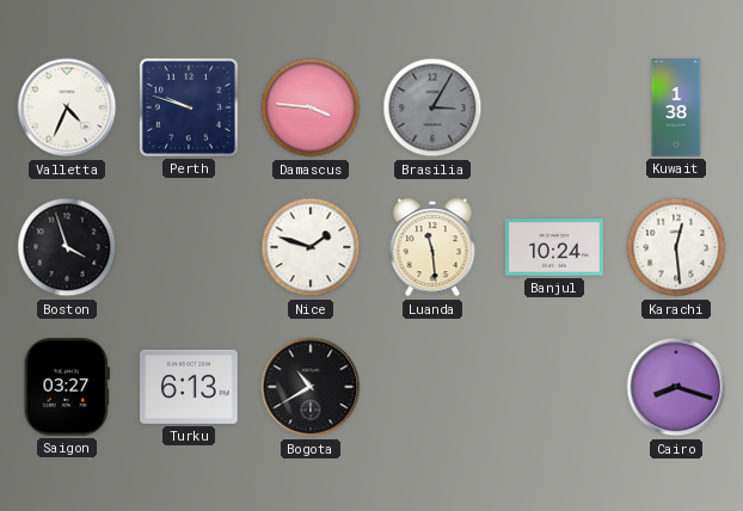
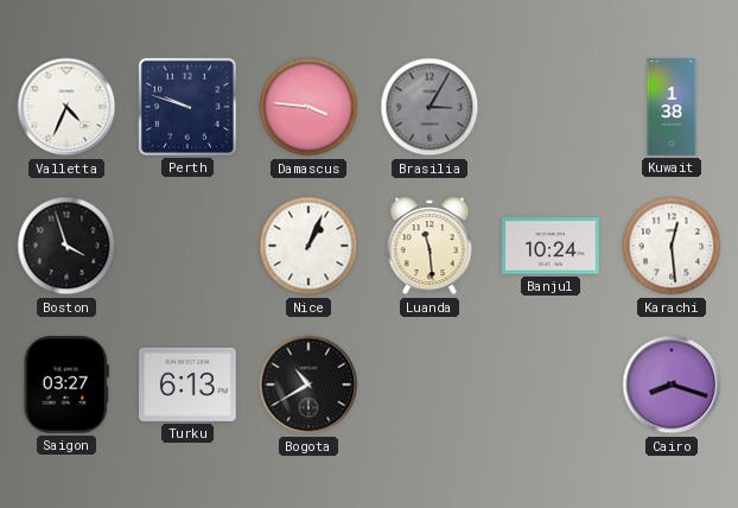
Nice: 1:48 -> 1:04 (308, 246)
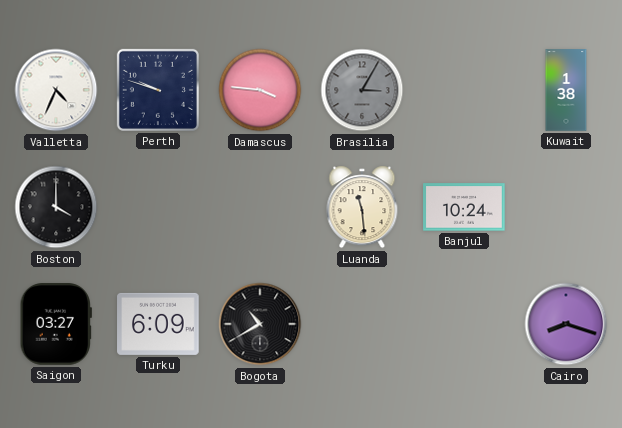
Boston: 3:57 -> 4:00 (56, 207)
Nice: 1:04 -> none (308, 246)
Karachi: 12:29 -> none (672, 246)
Turku: 6:13 -> 6:09 (158, 324)
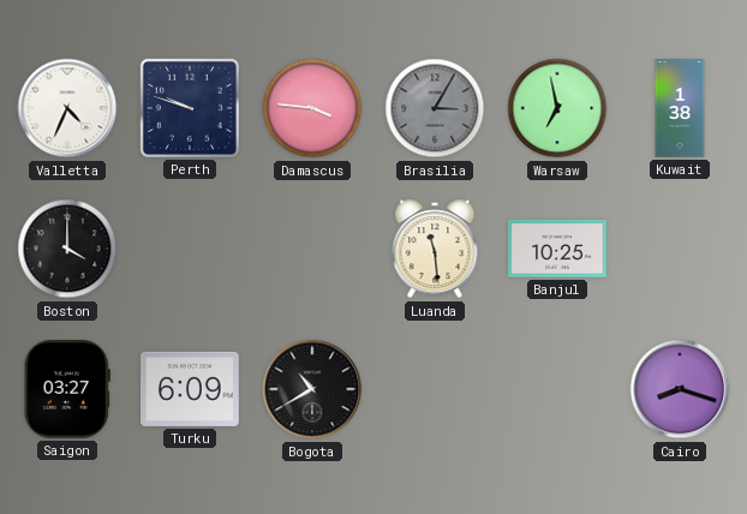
Warsaw: none -> 6:58 (557, 108)
Banjul: 10:24 -> 10:25 (557, 249)
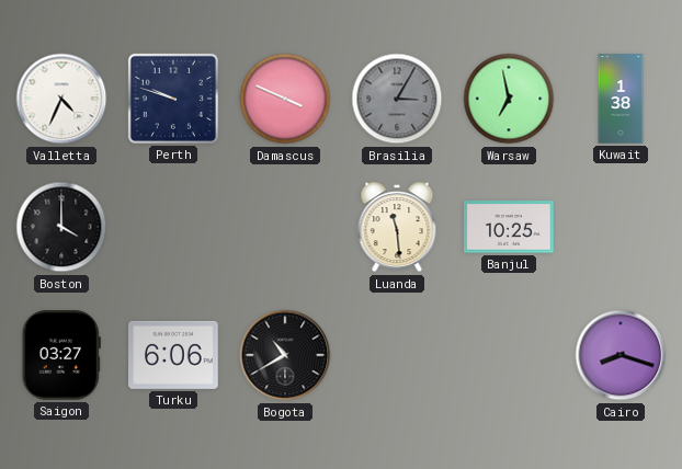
Damascus: 3:46 -> 3:49 (285, 99)
Turku: 6:09 -> 6:06 (173, 355)
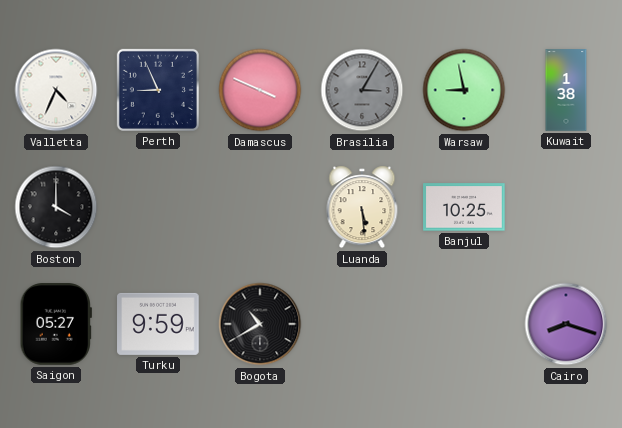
Perth: 9:48 -> 8:56 (158, 90)
Warsaw: 6:58 -> 8:58 (464, 90)
Luanda: 11:29 -> 5:29 (362, 207)
Saigon: 03:27 -> 05:27 (56, 324)
Turku: 6:06 -> 9:59 (158, 324)
